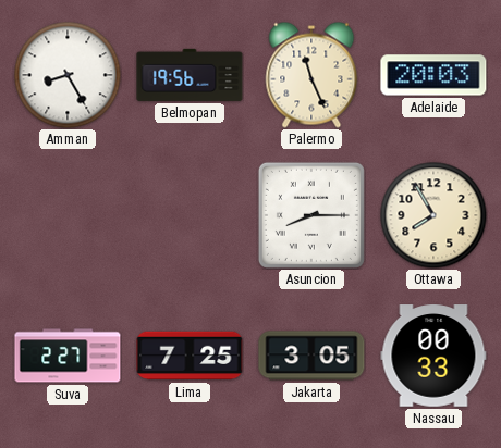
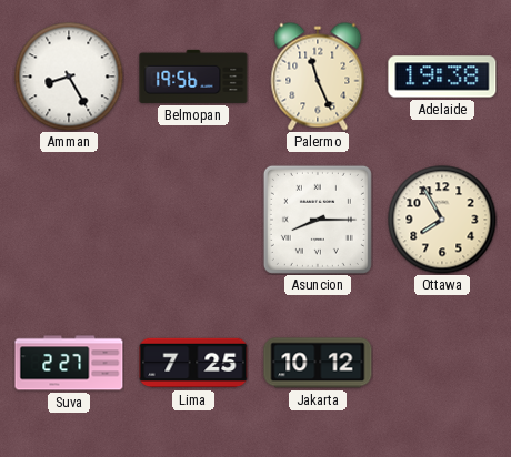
Adelaide: 20:03 -> 19:38 (442, 77)
Jakarta: 3:05 -> 10:12 (318, 363)
Nassau: 00:33 -> none (433, 356)
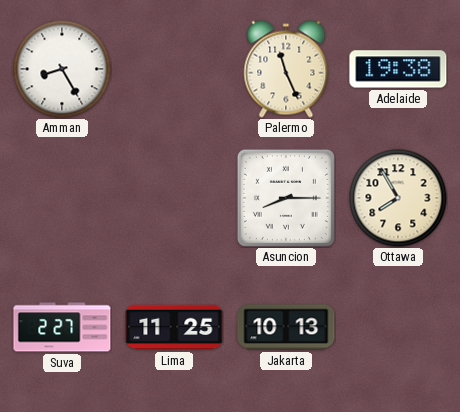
Belmopan: 19:56 -> none (193, 77)
Lima: 7:25 -> 11:25 (174, 327)
Jakarta: 10:12 -> 10:13 (286, 327)
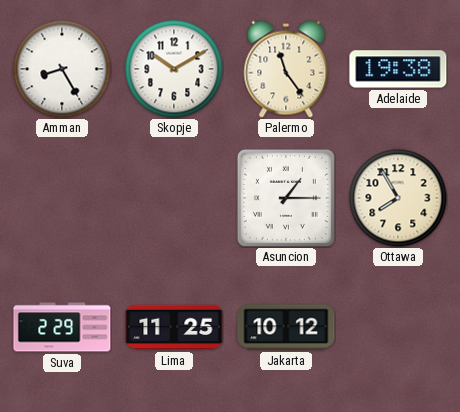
Skopje: none -> 10:10 (174, 69)
Palermo: 11:26 -> 11:24 (286, 69)
Asuncion: 8:15 -> 1:15 (286, 198)
Suva: 2:27 -> 2:29 (62, 327)
Jakarta: 10:13 -> 10:12 (286, 327)
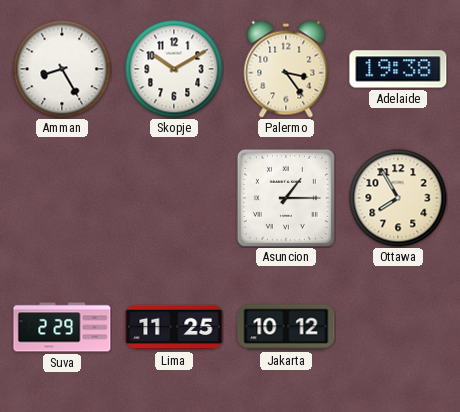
Palermo: 11:24 -> 3:24 (286, 69)
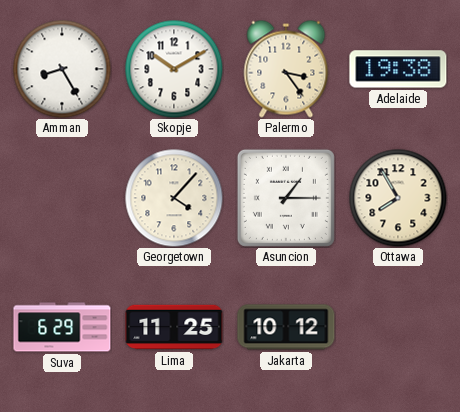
Georgetown: none -> 4:07 (174, 198)
Suva: 2:29 -> 6:29 (62, 327)
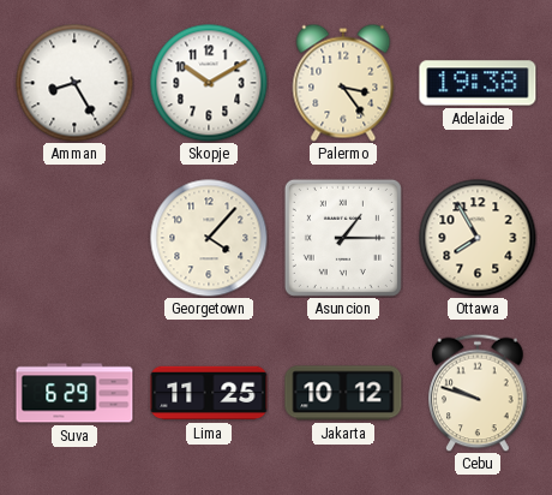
Cebu: none -> 9:48 (478, 393)
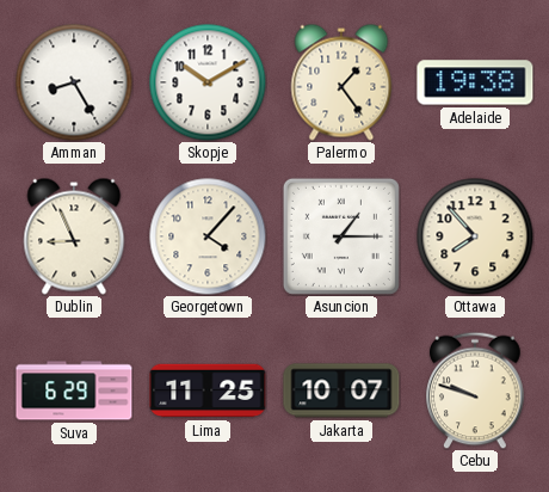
Palermo: 3:24 -> 1:24 (341, 82)
Dublin: none -> 8:56 (74, 236)
Ottawa: 7:55 -> 7:53 (475, 236)
Jakarta: 10:12 -> 10:07 (341, 390)
